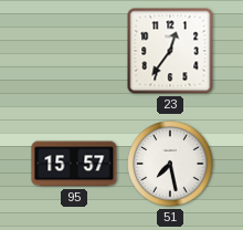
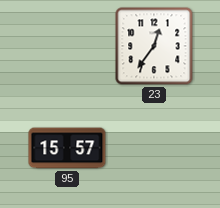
51: 7:28 -> none (170, 164)
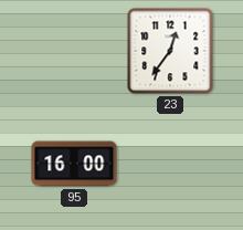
95: 15:57 -> 16:00 (74, 164)
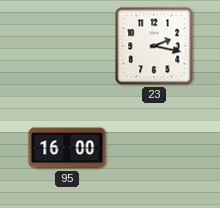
23: 12:36 -> 2:17 (154, 46)
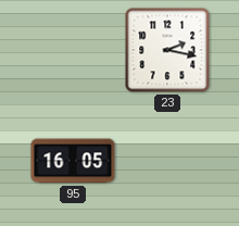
95: 16:00 -> 16:05 (73, 161)
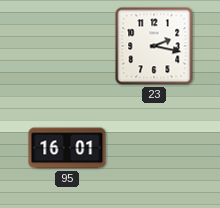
95: 16:05 -> 16:01 (67, 148)
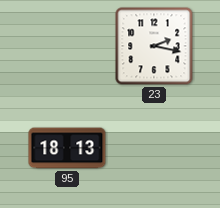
95: 16:01 -> 18:13 (67, 148)
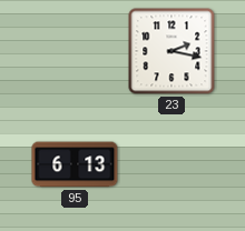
95: 18:13 -> 6:13 (75, 164)
